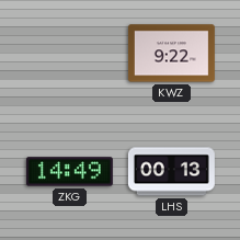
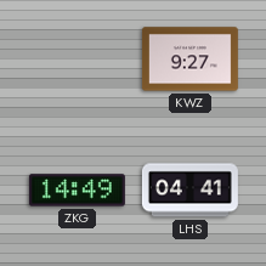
KWZ: 9:22 -> 9:27 (189, 60)
LHS: 00:13 -> 04:41 (189, 191)
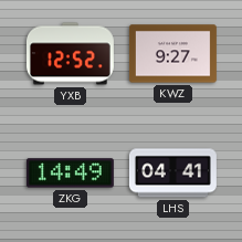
YXB: none -> 12:52 (70, 54)
